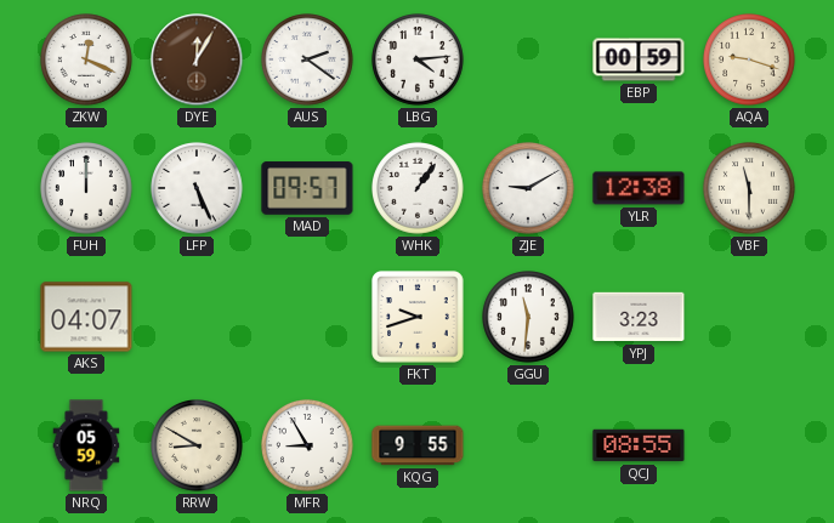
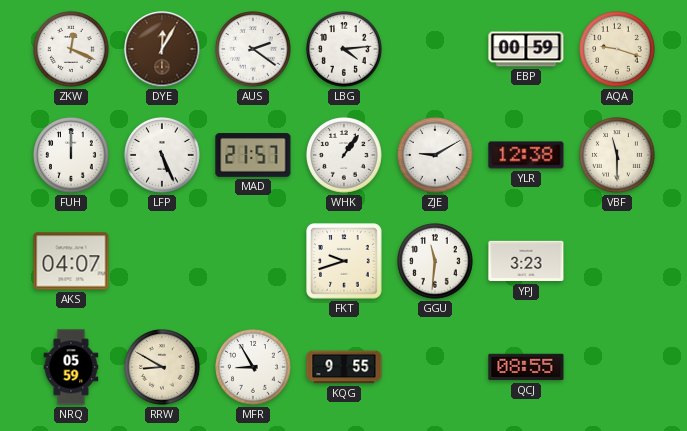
MAD: 09:57 -> 21:57 (253, 155)
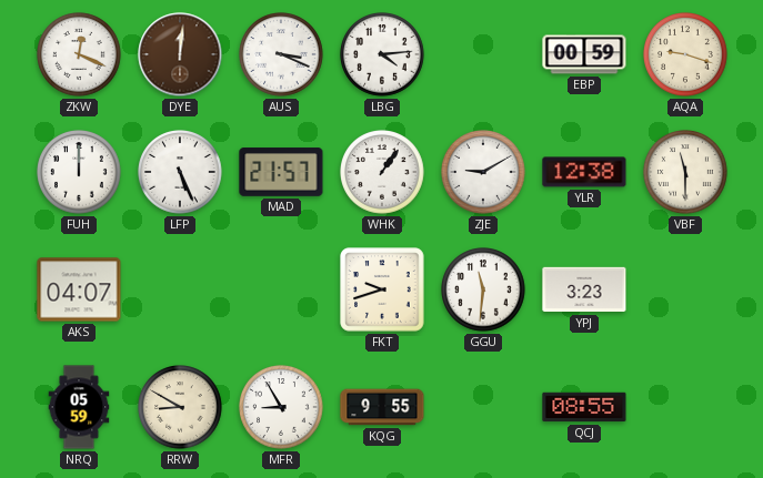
DYE: 12:05 -> 12:01 (180, 54)
AUS: 2:21 -> 3:19 (282, 55)
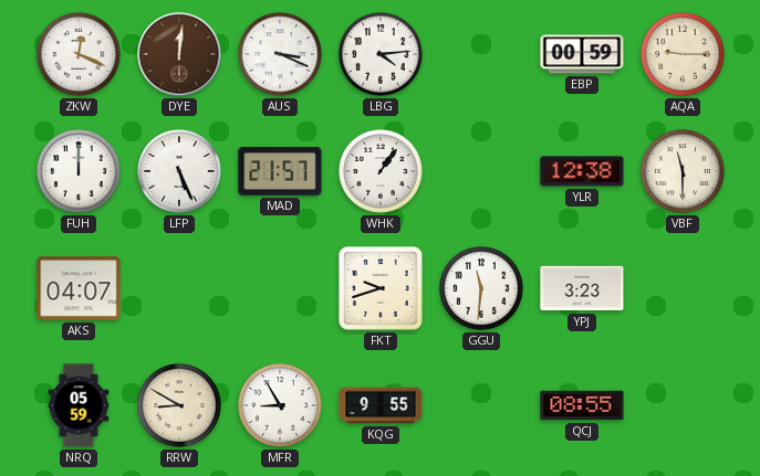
AQA: 9:18 -> 9:15 (684, 55)
ZJE: 9:10 -> none (484, 173)
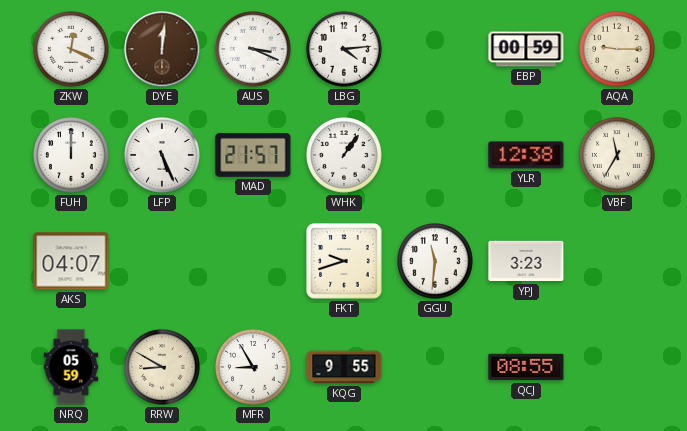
VBF: 11:30 -> 11:35 (618, 156)
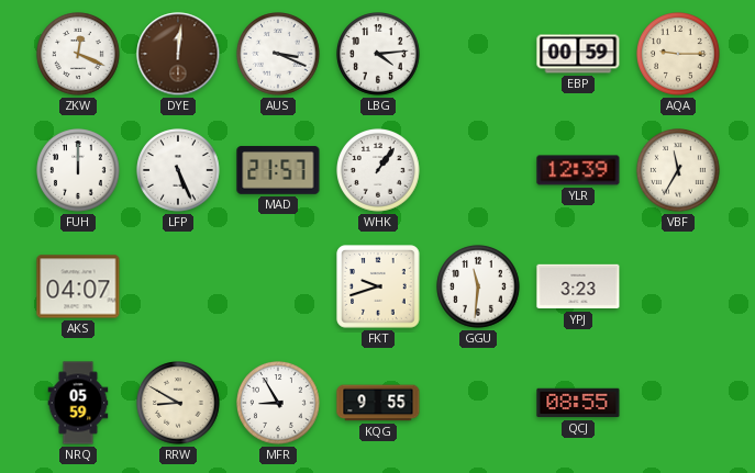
YLR: 12:38 -> 12:39 (578, 170)
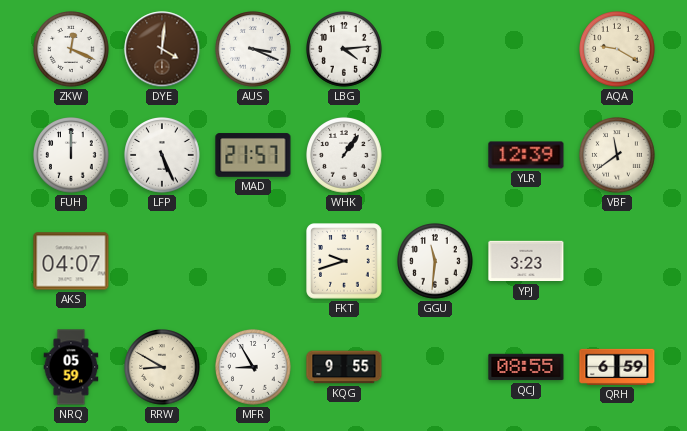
DYE: 12:01 -> 4:01 (162, 49)
EBP: 00:59 -> none (578, 54)
AQA: 9:15 -> 9:20 (618, 50)
VBF: 11:35 -> 11:39 (618, 156)
QRH: none -> 6:59 (617, 367)
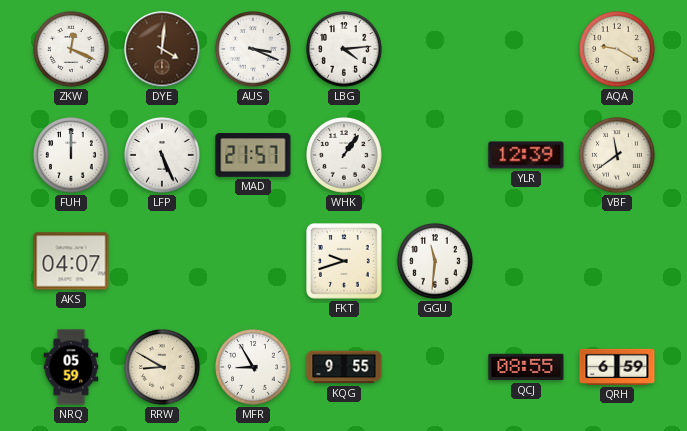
YPJ: 3:23 -> none (526, 261)
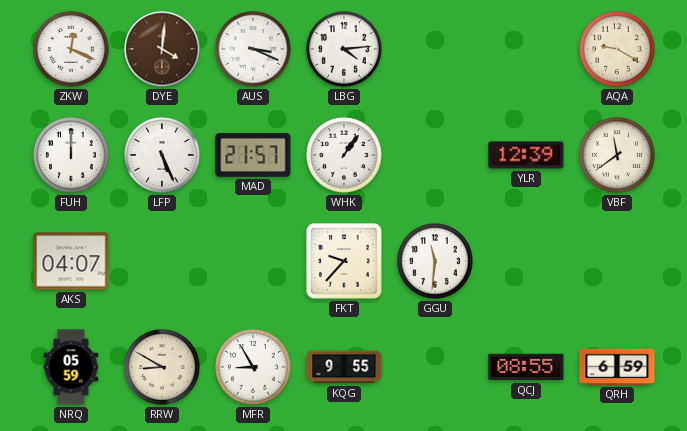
FKT: 9:42 -> 9:37 (344, 261)
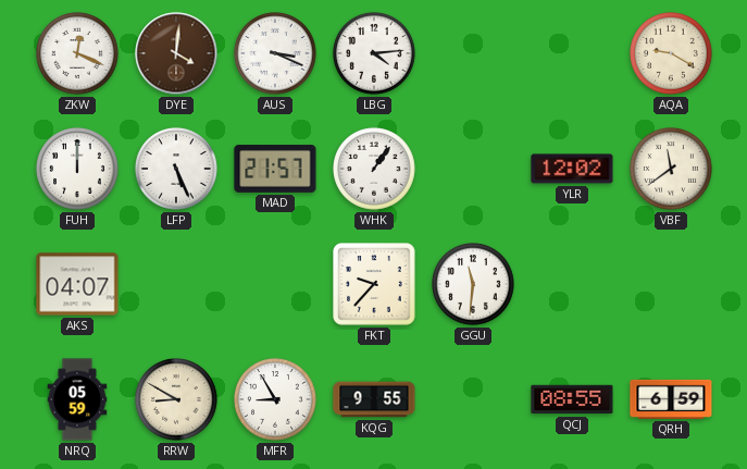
YLR: 12:39 -> 12:02 (572, 169)
